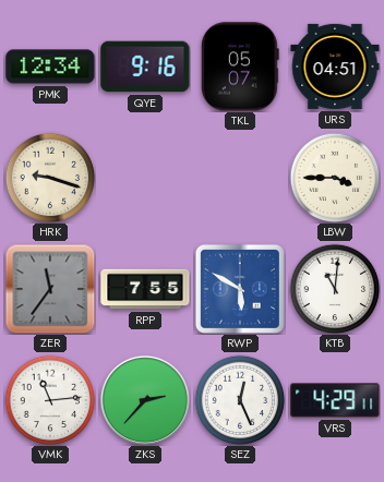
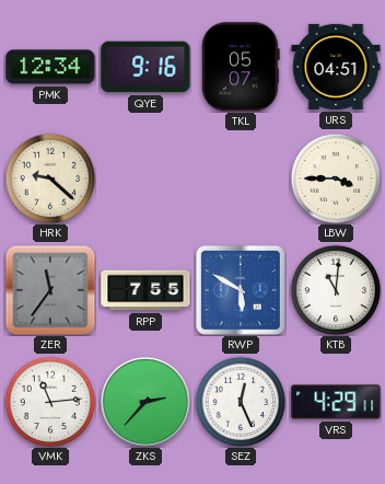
HRK: 9:18 -> 9:22 (50, 178)
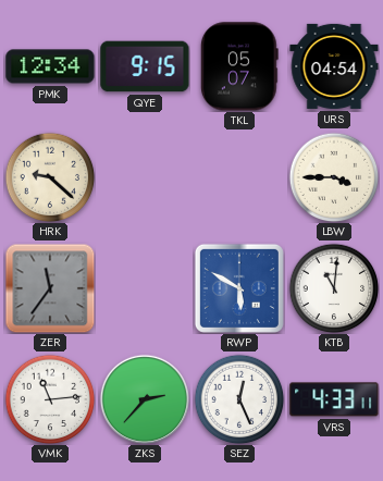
QYE: 9:16 -> 9:15 (145, 66)
URS: 04:51 -> 04:54 (334, 66)
RPP: 7:55 -> none (145, 290)
VRS: 4:29 -> 4:33 (334, 399)
